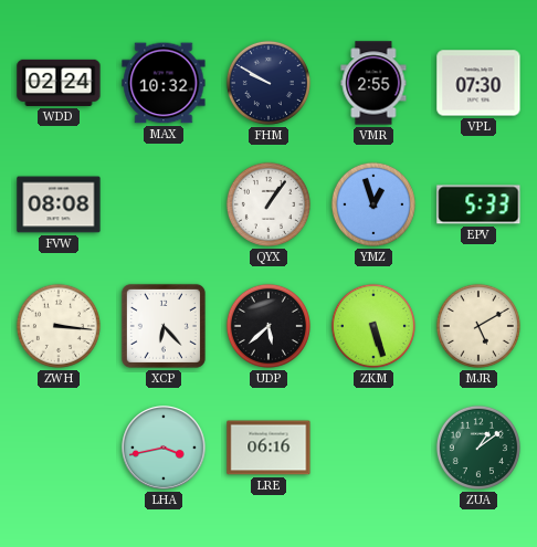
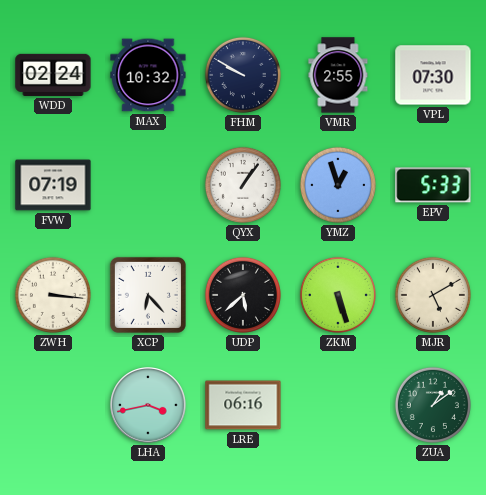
FVW: 08:08 -> 07:19 (53, 185)
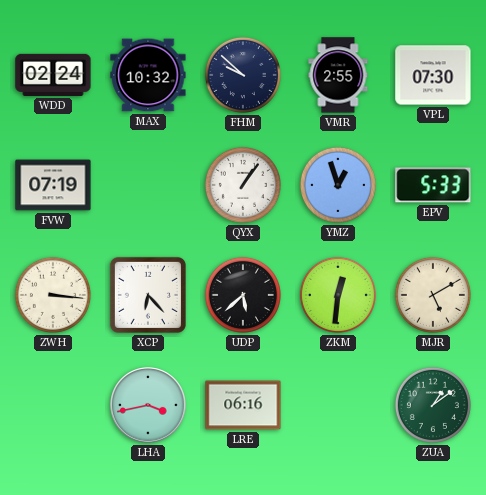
FHM: 9:50 -> 9:52 (243, 75)
ZKM: 5:27 -> 12:31 (338, 295)
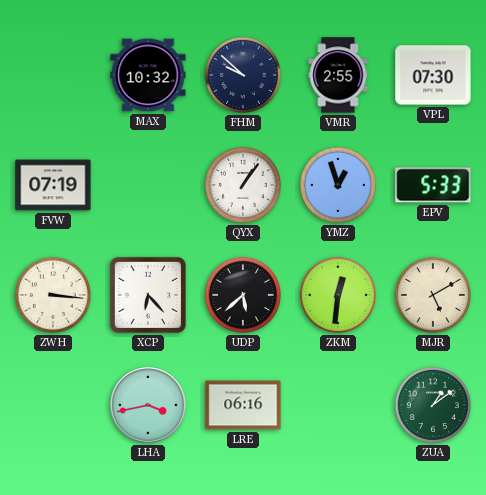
WDD: 02:24 -> none (53, 75)
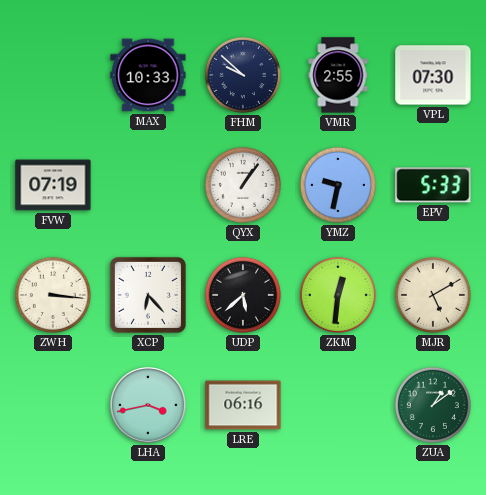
MAX: 10:32 -> 10:33 (148, 75)
YMZ: 12:57 -> 9:32 (338, 185)
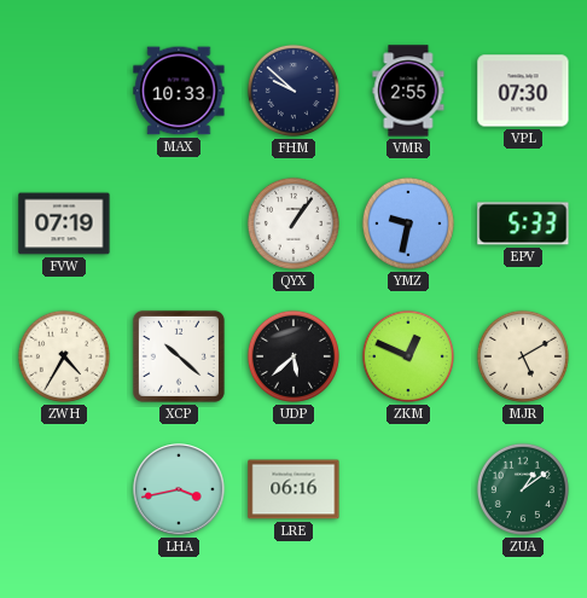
ZWH: 3:16 -> 4:35 (64, 356)
XCP: 6:23 -> 10:22 (179, 356)
ZKM: 12:31 -> 12:49 (408, 356)
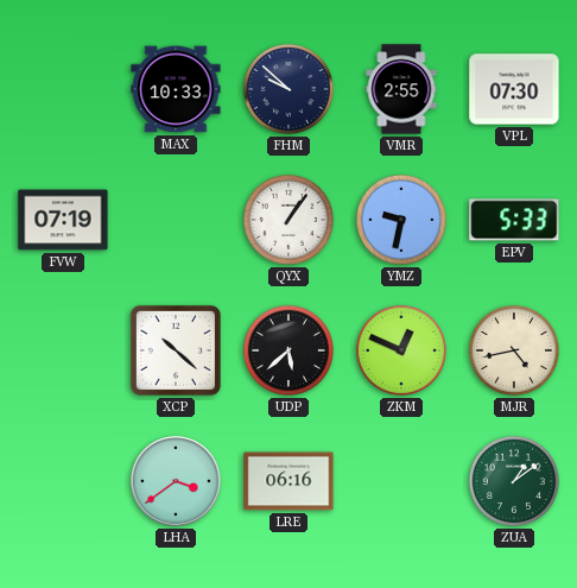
ZWH: 4:35 -> none (64, 356)
MJR: 5:10 -> 4:43 (514, 350)
LHA: 3:43 -> 3:39 (176, 481)
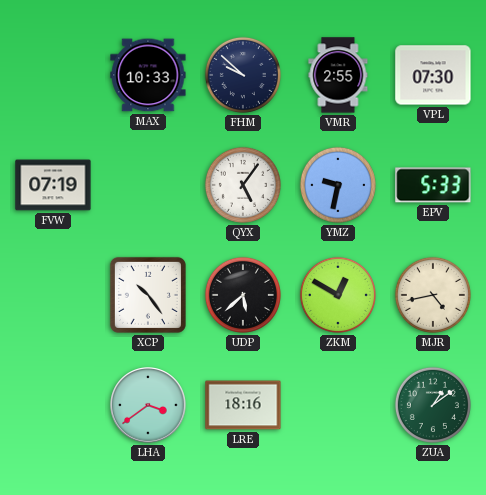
QYX: 1:06 -> 5:06 (243, 185)
XCP: 10:22 -> 10:24 (148, 295)
ZKM: 12:49 -> 12:50 (338, 295)
LRE: 06:16 -> 18:16 (243, 405)
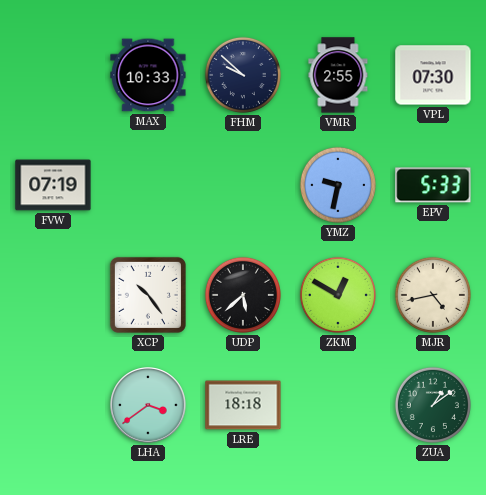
QYX: 5:06 -> none (243, 185)
LRE: 18:16 -> 18:18 (243, 405)
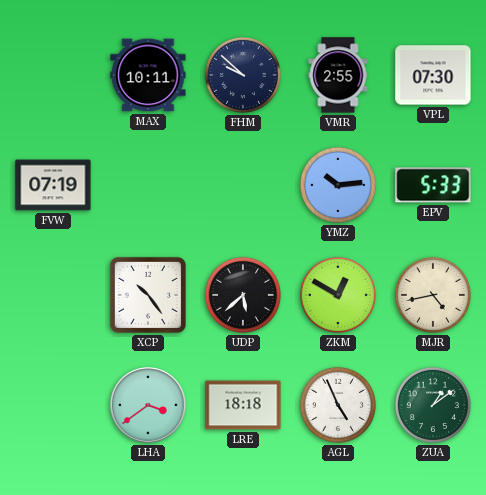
MAX: 10:33 -> 10:11 (148, 75)
YMZ: 9:32 -> 10:14 (338, 185)
AGL: none -> 4:56 (338, 405)
